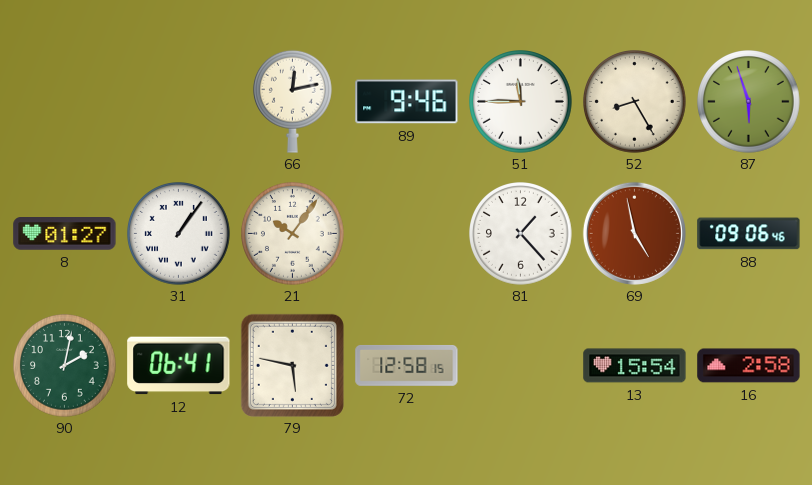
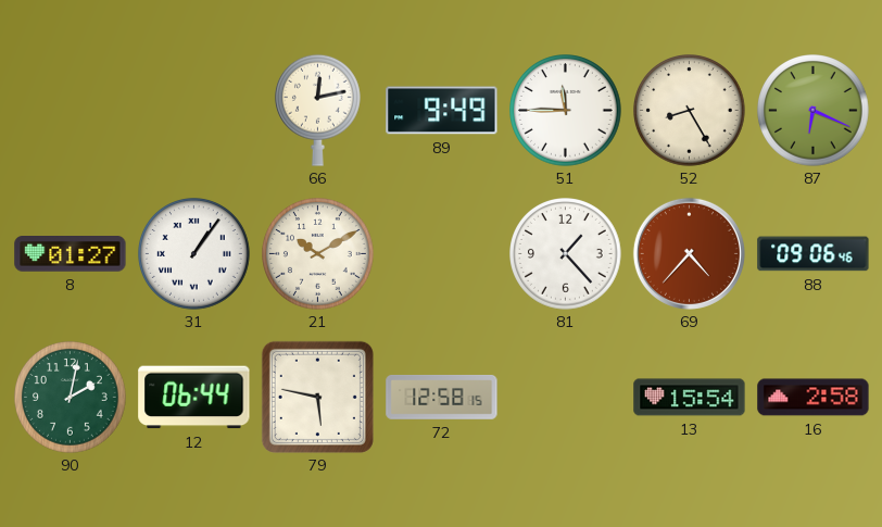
89: 9:46 -> 9:49 (442, 111)
87: 5:57 -> 6:19 (814, 111)
21: 10:06 -> 10:10 (318, 254)
69: 4:58 -> 4:37 (689, 253)
12: 06:41 -> 06:44 (194, 398)
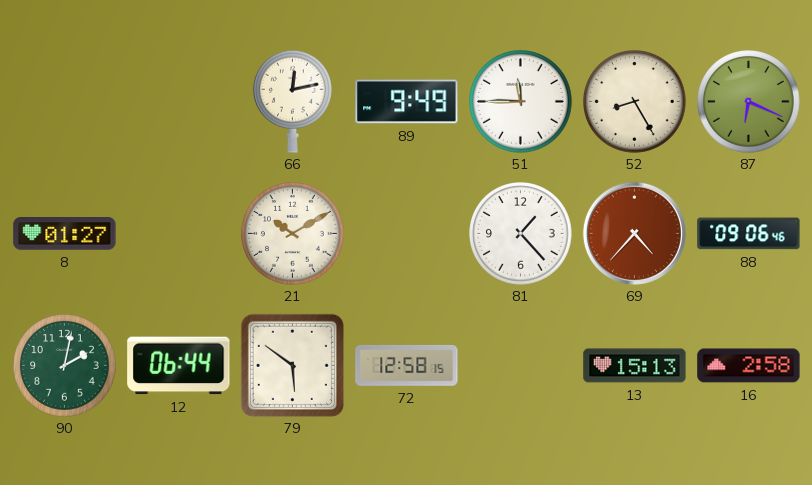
31: 1:06 -> none (194, 254)
79: 5:47 -> 5:51 (292, 365)
13: 15:54 -> 15:13 (635, 366)
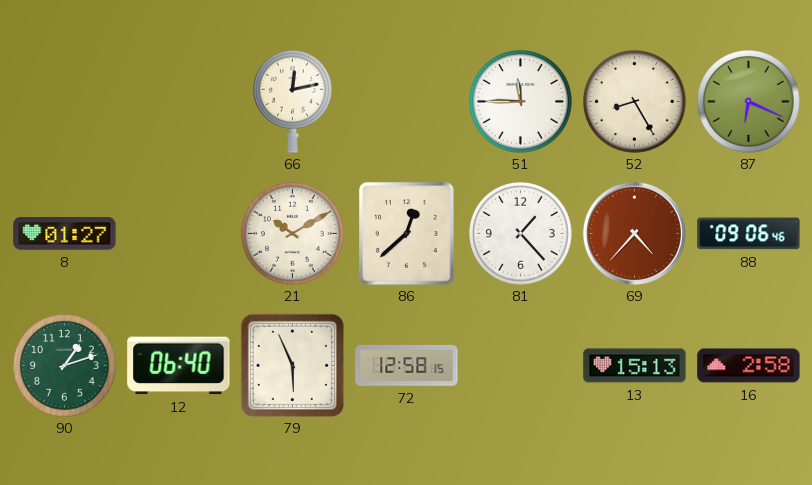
89: 9:49 -> none (407, 102)
86: none -> 12:38 (407, 234)
90: 2:02 -> 1:12 (65, 366)
12: 06:44 -> 06:40 (179, 366)
79: 5:51 -> 5:56 (292, 365)
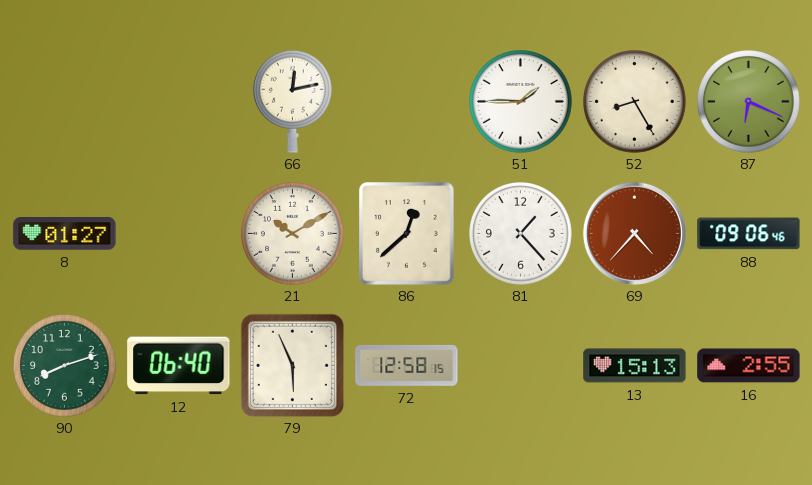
51: 11:45 -> 1:45 (521, 102)
90: 1:12 -> 8:12 (65, 366)
16: 2:58 -> 2:55 (749, 366)
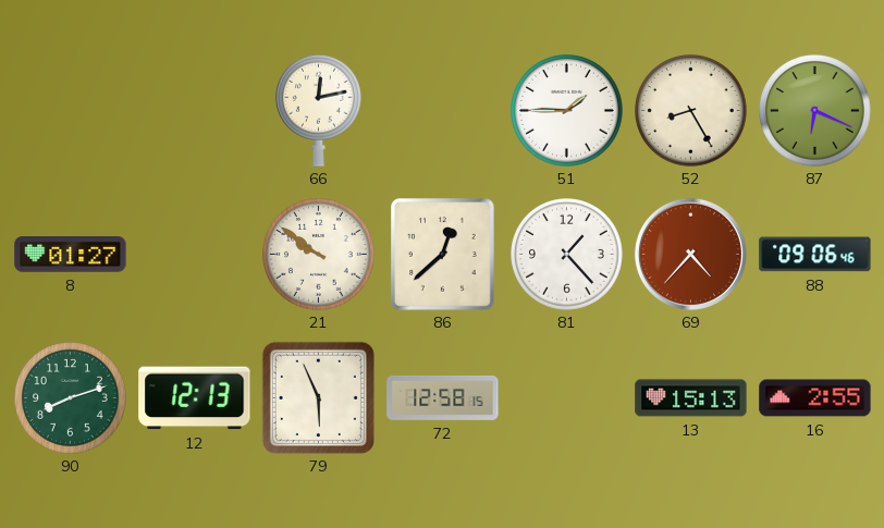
21: 10:10 -> 9:51 (319, 255)
12: 06:40 -> 12:13 (195, 398)
